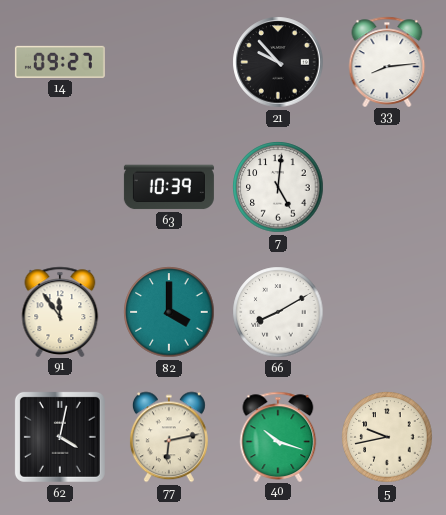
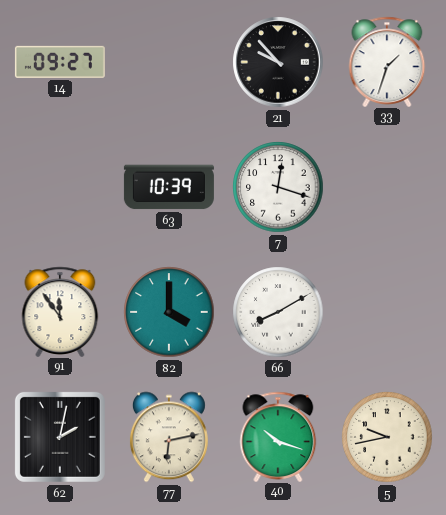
33: 8:14 -> 1:33 (387, 61)
7: 5:01 -> 12:18 (278, 187)
62: 4:02 -> 2:02 (60, 437)
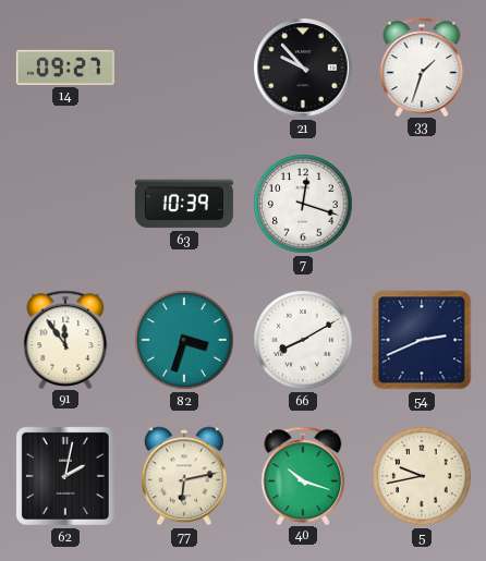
82: 4:00 -> 3:33 (184, 340)
54: none -> 2:41 (422, 340)
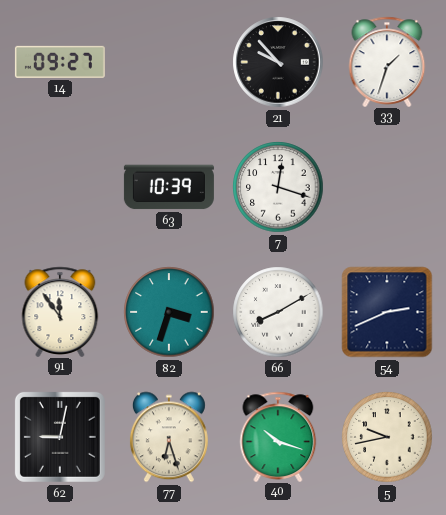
62: 2:02 -> 9:02 (60, 437)
77: 6:13 -> 6:27 (169, 437)
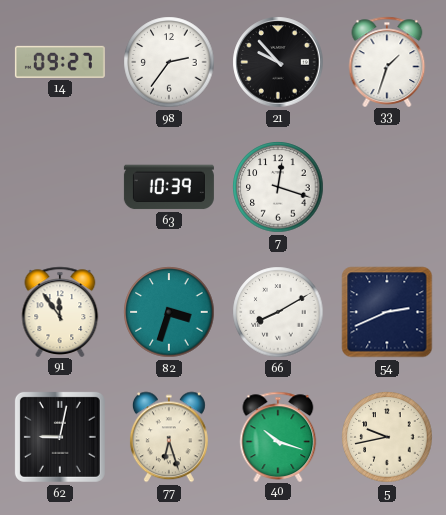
98: none -> 2:36 (169, 62)
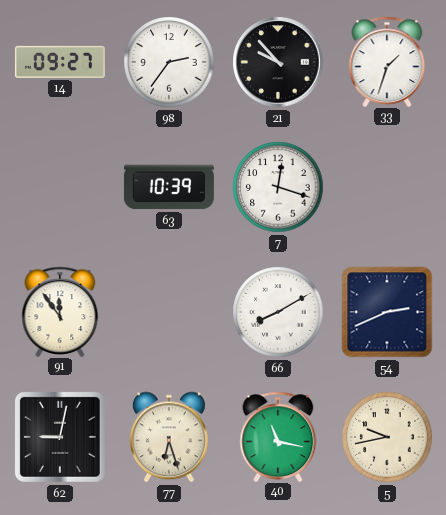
82: 3:33 -> none (169, 312)
40: 10:18 -> 11:17 (278, 436)
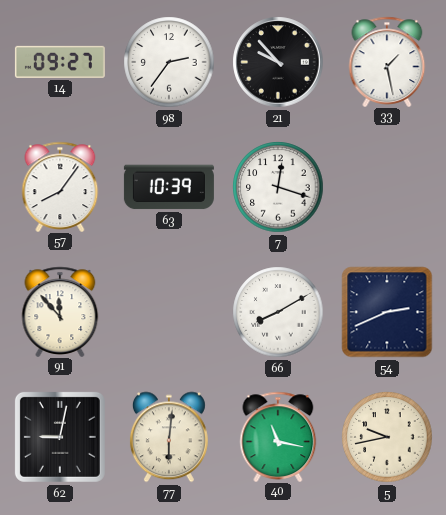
33: 1:33 -> 1:28 (387, 61)
57: none -> 8:06 (60, 186)
91: 11:54 -> 11:53 (60, 311)
77: 6:27 -> 6:01 (169, 437)
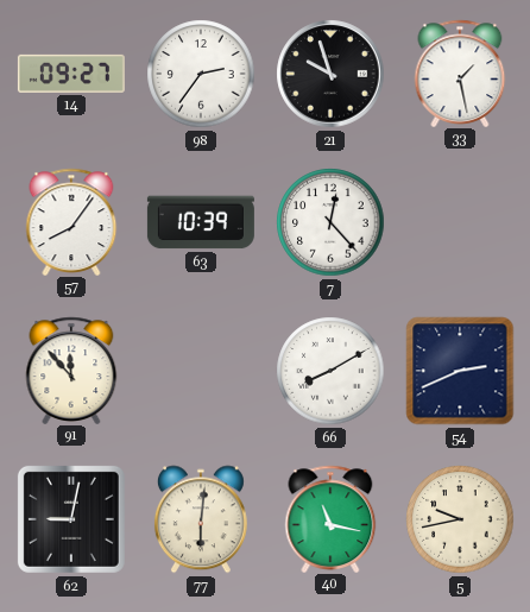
21: 9:53 -> 9:57 (330, 74)
7: 12:18 -> 12:23 (330, 222)
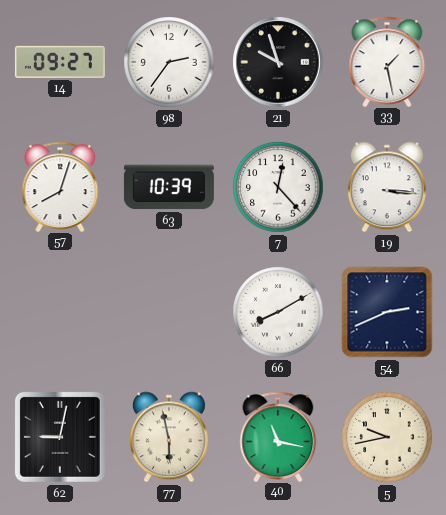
57: 8:06 -> 8:03 (60, 186)
19: none -> 3:16 (387, 187)
91: 11:53 -> none (71, 370)
77: 6:01 -> 5:58 (169, 437)
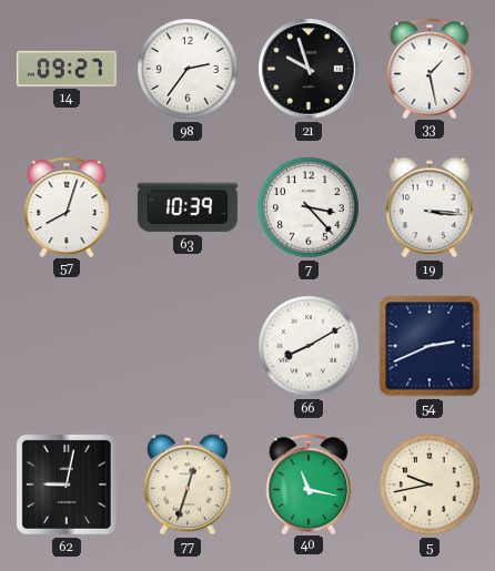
7: 12:23 -> 3:23 (309, 207)
77: 5:58 -> 12:33 (188, 485)
